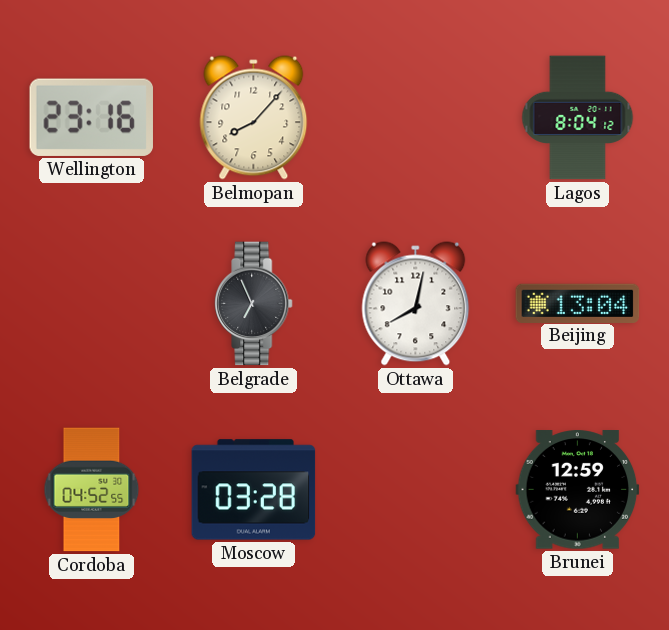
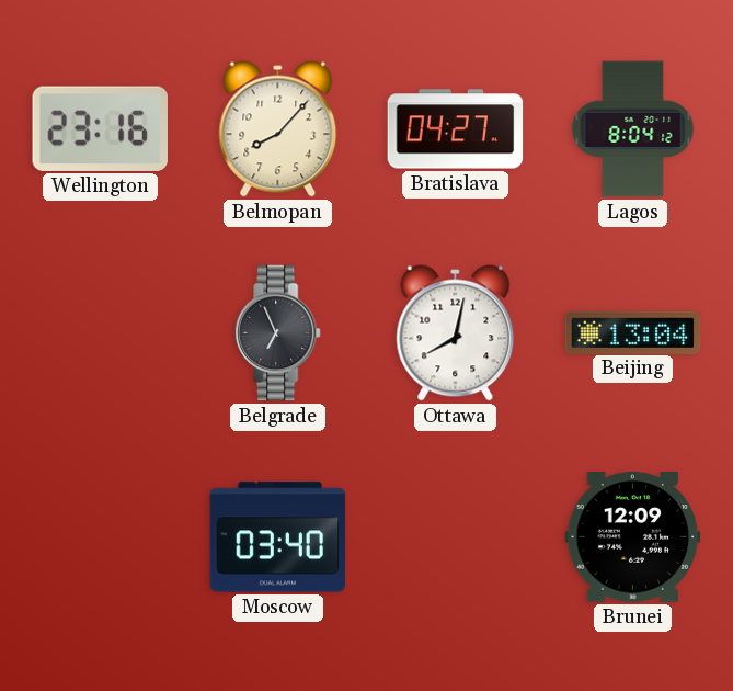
Bratislava: none -> 04:27 (456, 129)
Cordoba: 04:52 -> none (92, 490)
Moscow: 03:28 -> 03:40 (278, 537)
Brunei: 12:59 -> 12:09 (633, 537)
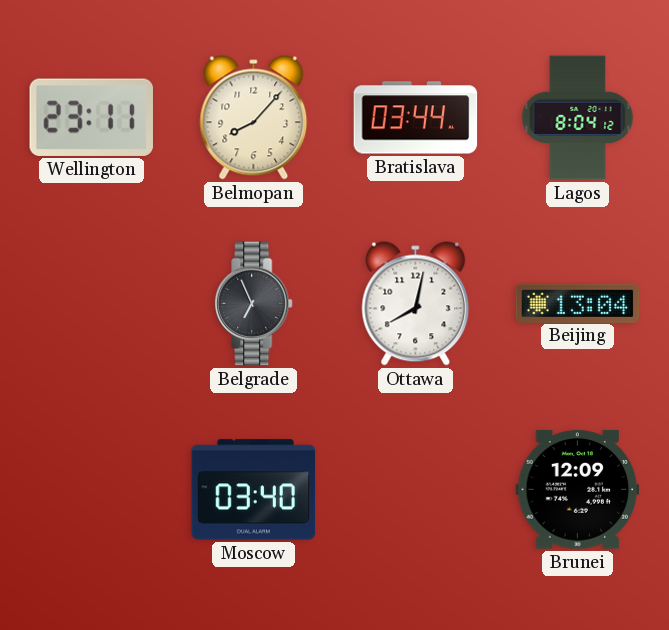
Wellington: 23:16 -> 23:11 (91, 117)
Bratislava: 04:27 -> 03:44 (416, 118)
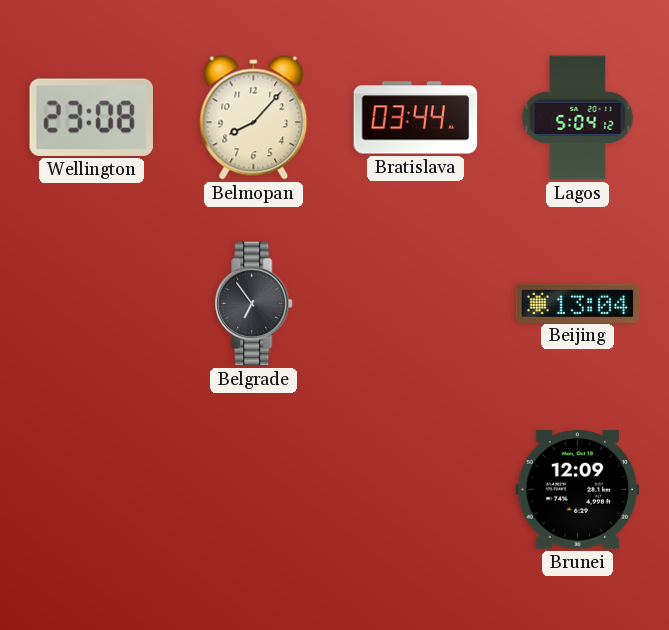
Wellington: 23:11 -> 23:08 (91, 117)
Lagos: 8:04 -> 5:04 (578, 118)
Belgrade: 6:56 -> 6:54 (254, 304)
Ottawa: 8:02 -> none (416, 304)
Moscow: 03:40 -> none (254, 490)
